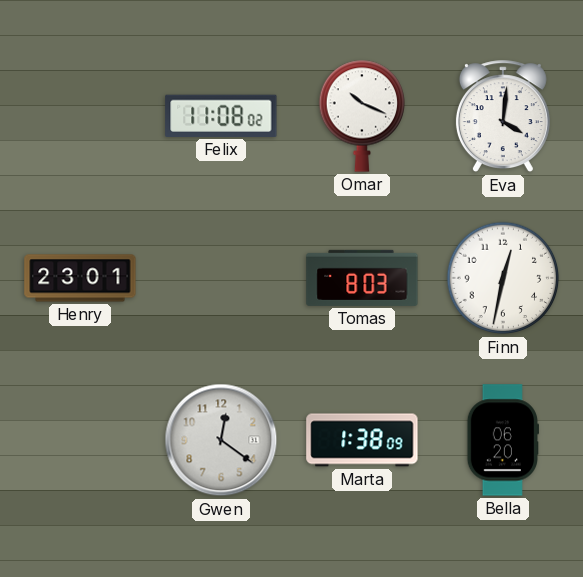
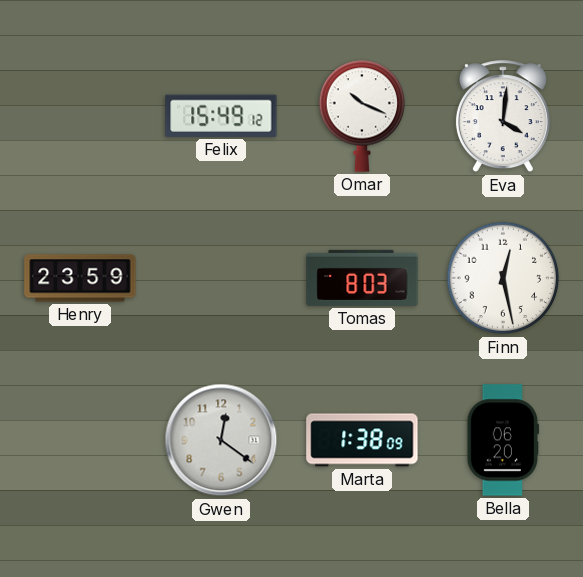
Felix: 11:08 -> 15:49 (221, 116)
Henry: 23:01 -> 23:59 (80, 278)
Finn: 12:32 -> 12:28 (503, 278)
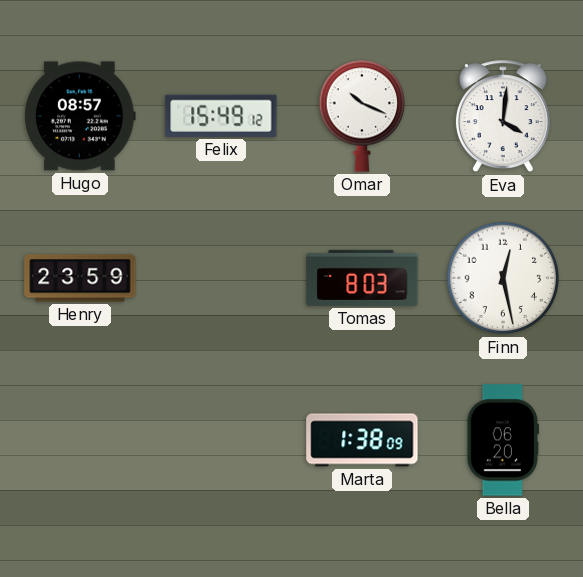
Hugo: none -> 08:57 (80, 116)
Gwen: 12:21 -> none (221, 440)
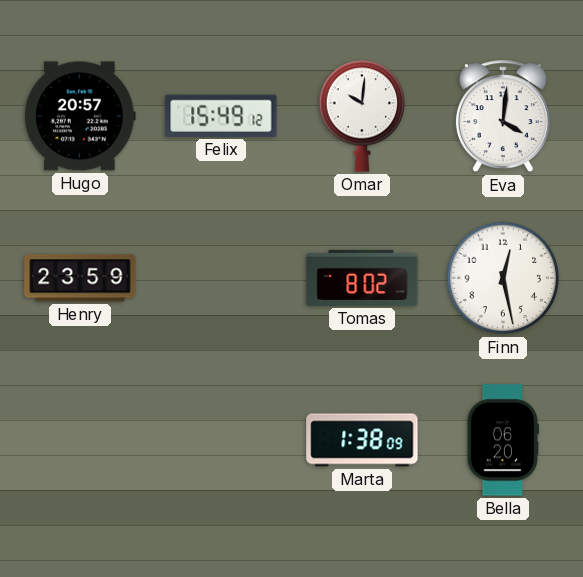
Hugo: 08:57 -> 20:57 (80, 116)
Omar: 10:19 -> 10:01 (361, 116)
Tomas: 8:03 -> 8:02 (362, 278)
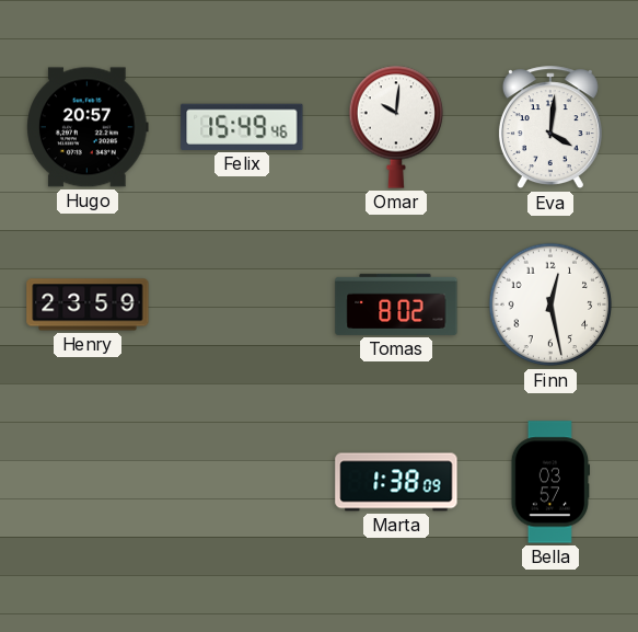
Felix: 15:49:12 -> 15:49:46 (242, 127)
Bella: 06:20 -> 03:57 (549, 482)
